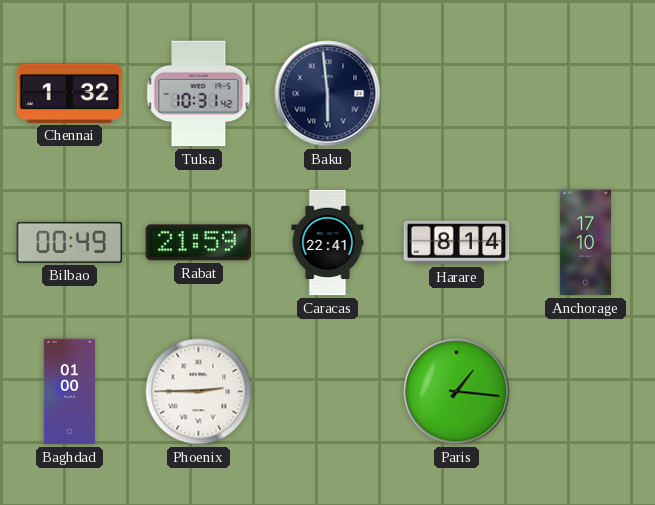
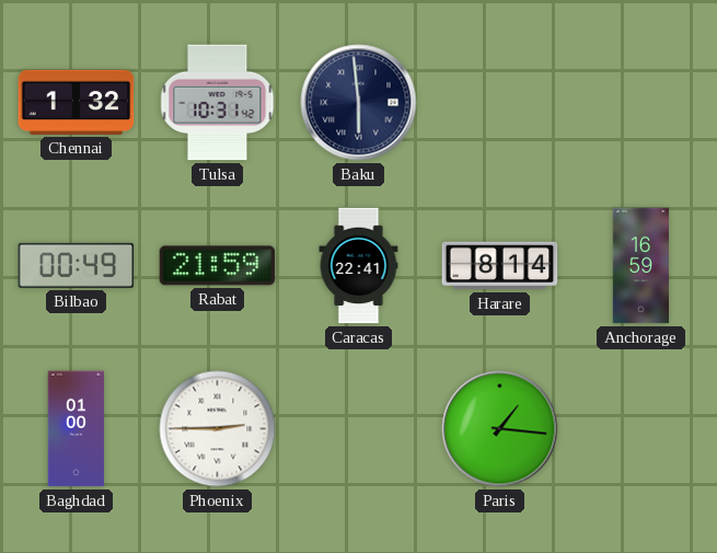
Anchorage: 17:10 -> 16:59 (640, 266)
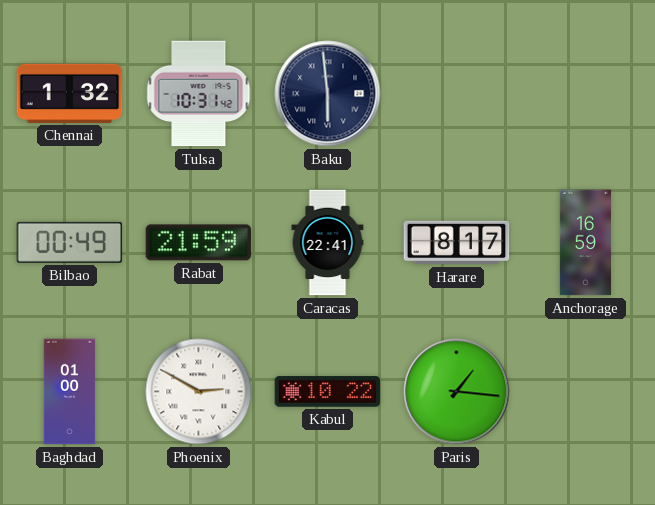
Harare: 8:14 -> 8:17 (457, 243)
Phoenix: 2:45 -> 2:50 (199, 392)
Kabul: none -> 10:22 (328, 392)
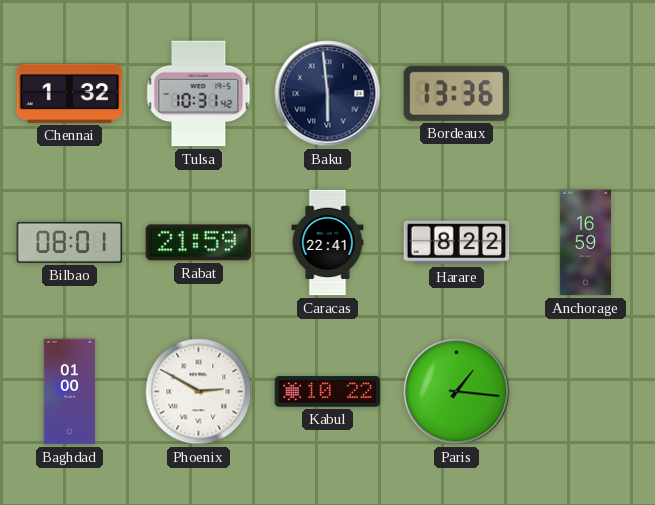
Bordeaux: none -> 13:36 (457, 93)
Bilbao: 00:49 -> 08:01 (70, 242)
Harare: 8:17 -> 8:22 (457, 243)
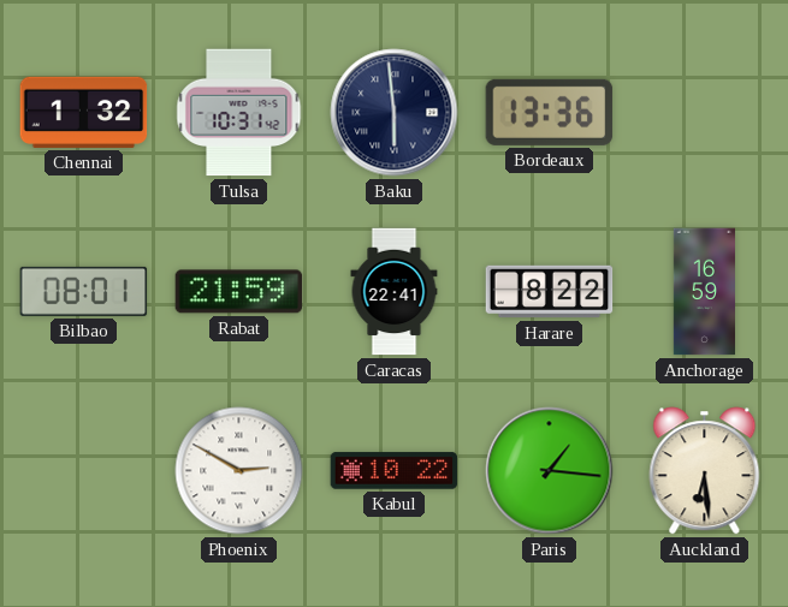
Baghdad: 01:00 -> none (70, 392)
Auckland: none -> 6:29 (705, 471)
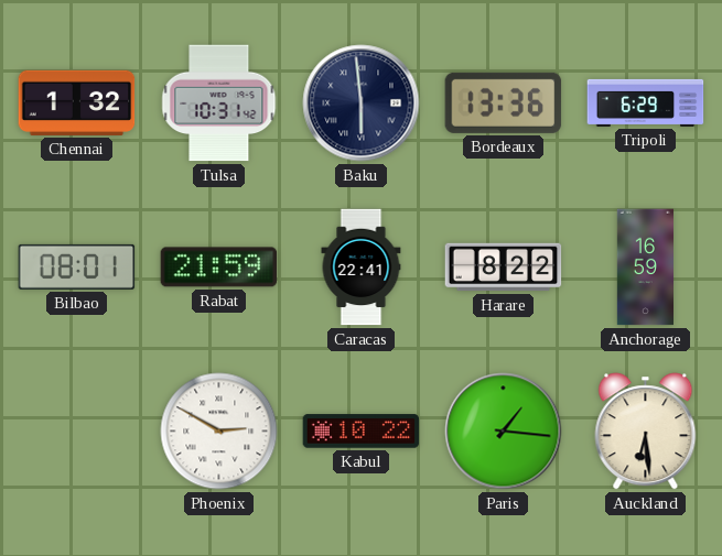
Tripoli: none -> 6:29 (646, 102)
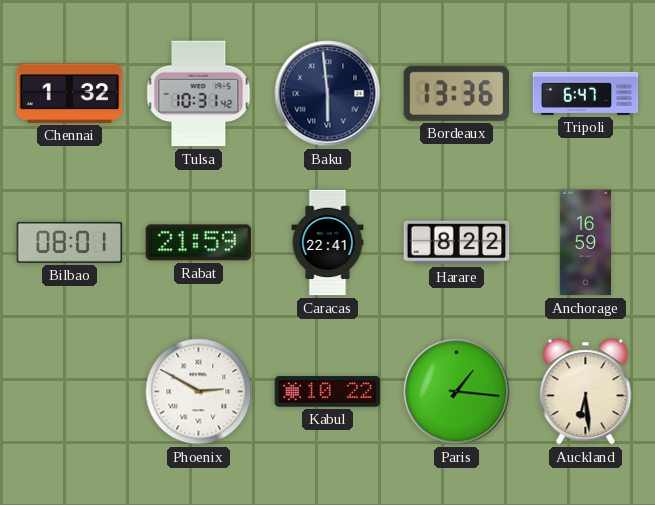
Tripoli: 6:29 -> 6:47 (586, 93)
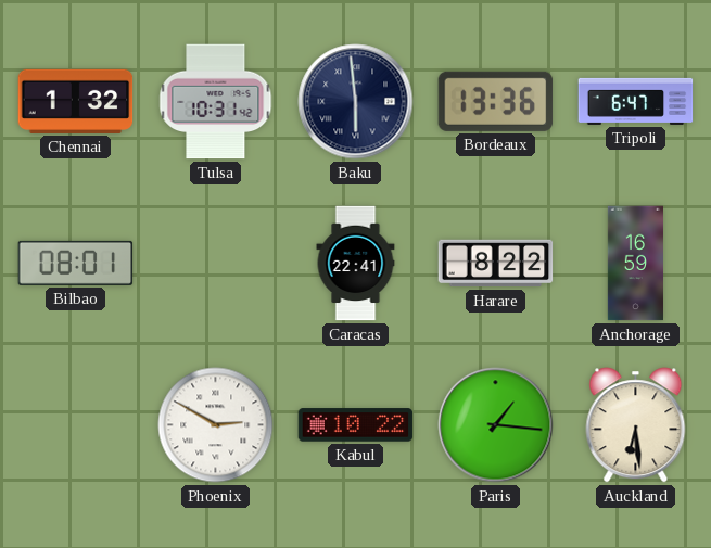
Rabat: 21:59 -> none (199, 243)
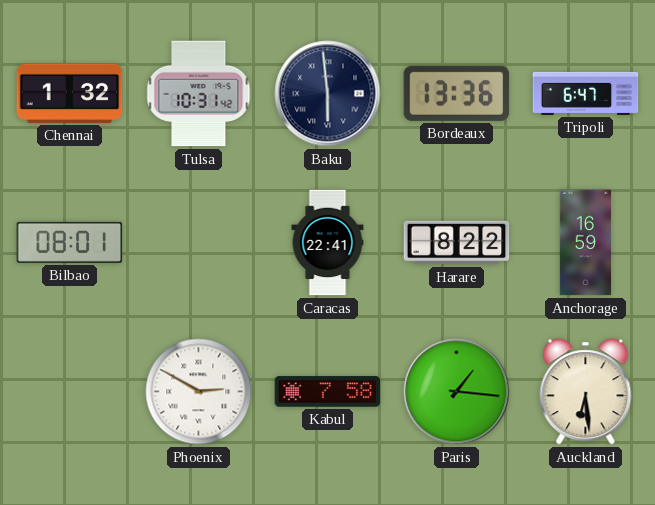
Kabul: 10:22 -> 7:58 (328, 392)
